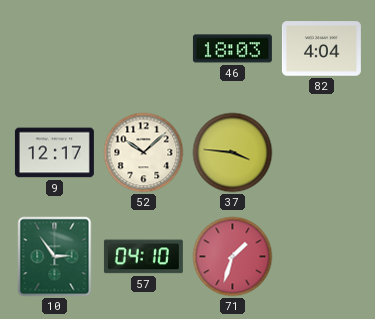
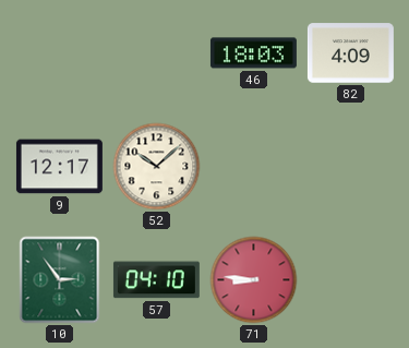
82: 4:04 -> 4:09 (350, 53)
37: 3:46 -> none (233, 153)
71: 1:33 -> 8:46 (254, 280)
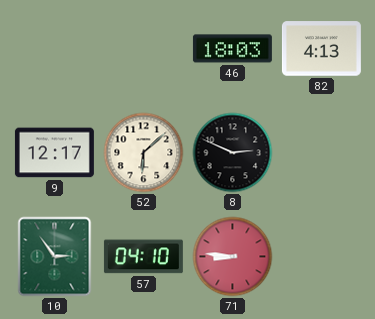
82: 4:09 -> 4:13 (321, 49)
52: 10:08 -> 6:08 (144, 153)
8: none -> 2:49 (233, 153)
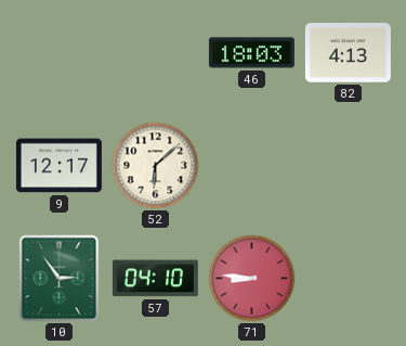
8: 2:49 -> none (233, 153)
